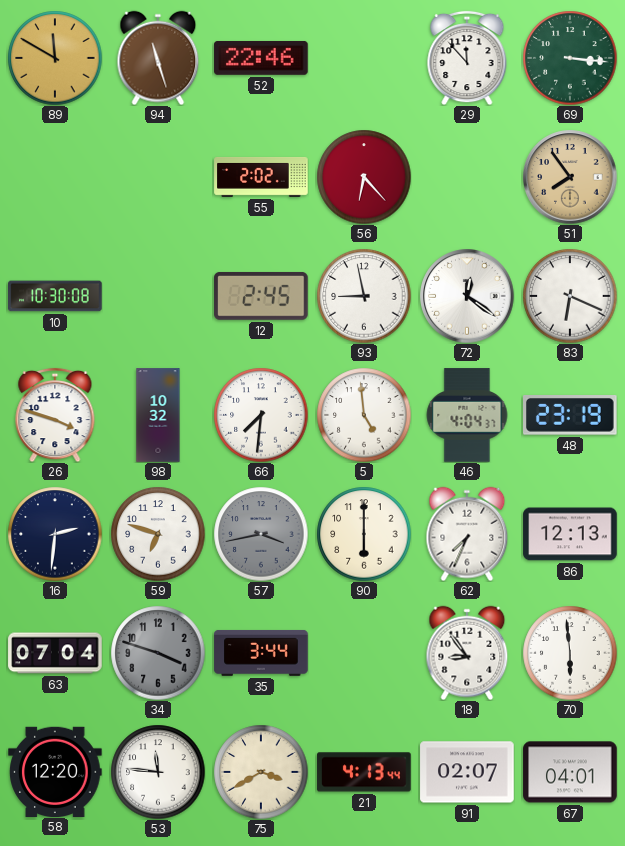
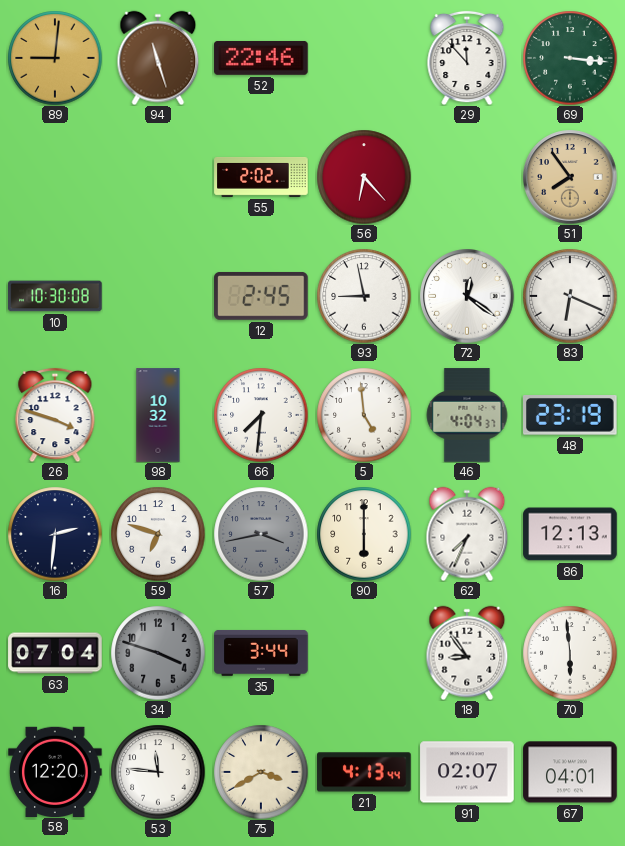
89: 11:50 -> 9:01 (55, 58)
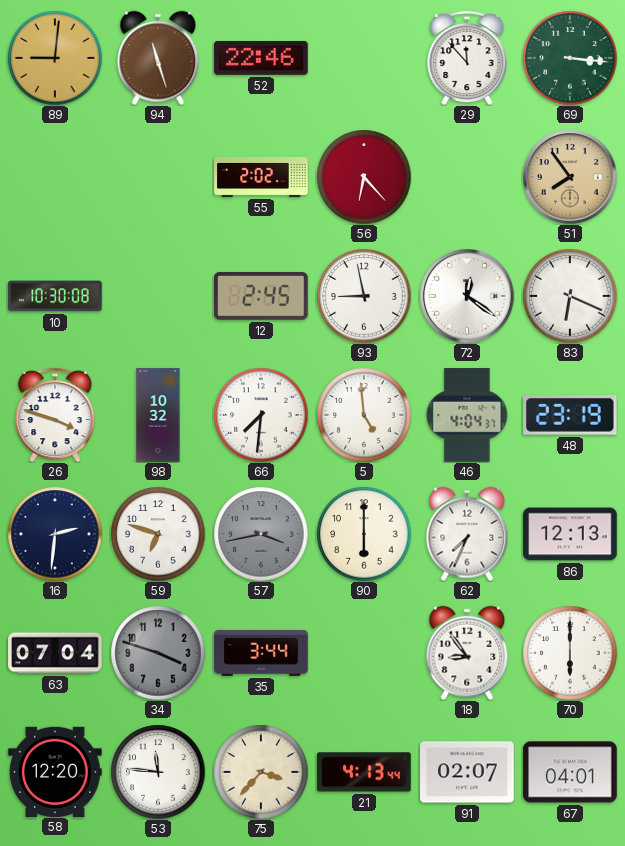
70: 5:59 -> 6:00 (570, 653)
75: 3:40 -> 3:37 (261, 772)
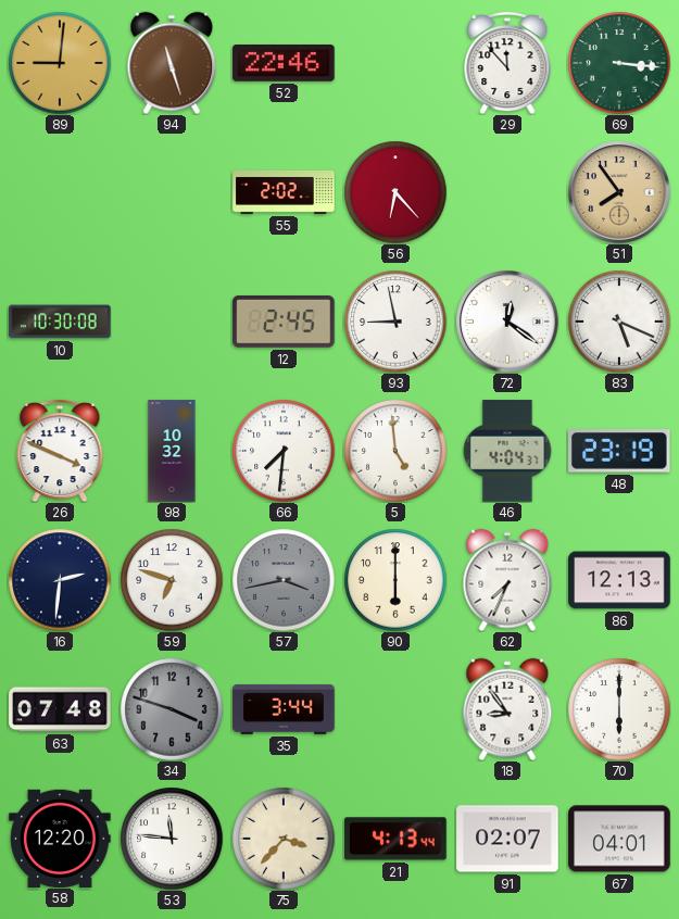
83: 6:19 -> 5:19 (619, 322)
26: 3:48 -> 3:49 (60, 451)
63: 07:04 -> 07:48 (60, 709)
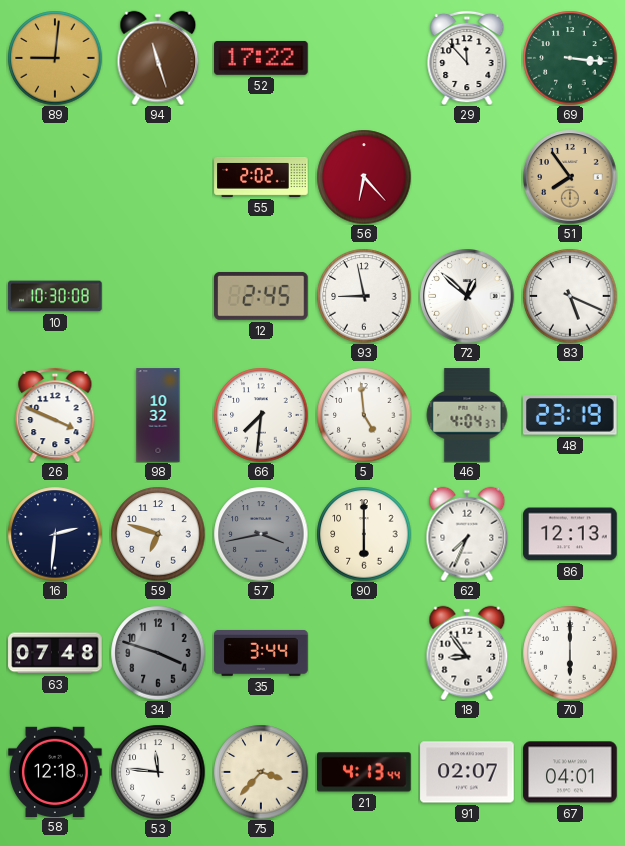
52: 22:46 -> 17:22 (261, 58)
72: 12:21 -> 12:52 (467, 296)
58: 12:20 -> 12:18 (55, 771)
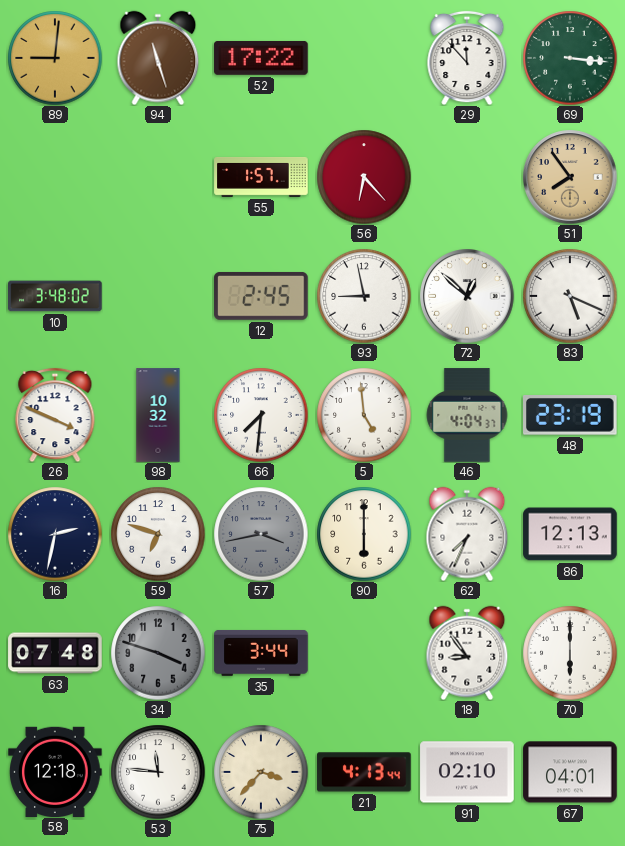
55: 2:02 -> 1:57 (261, 177)
10: 10:30 -> 3:48 (55, 296)
16: 2:31 -> 2:32 (55, 534)
91: 02:07 -> 02:10 (467, 772)
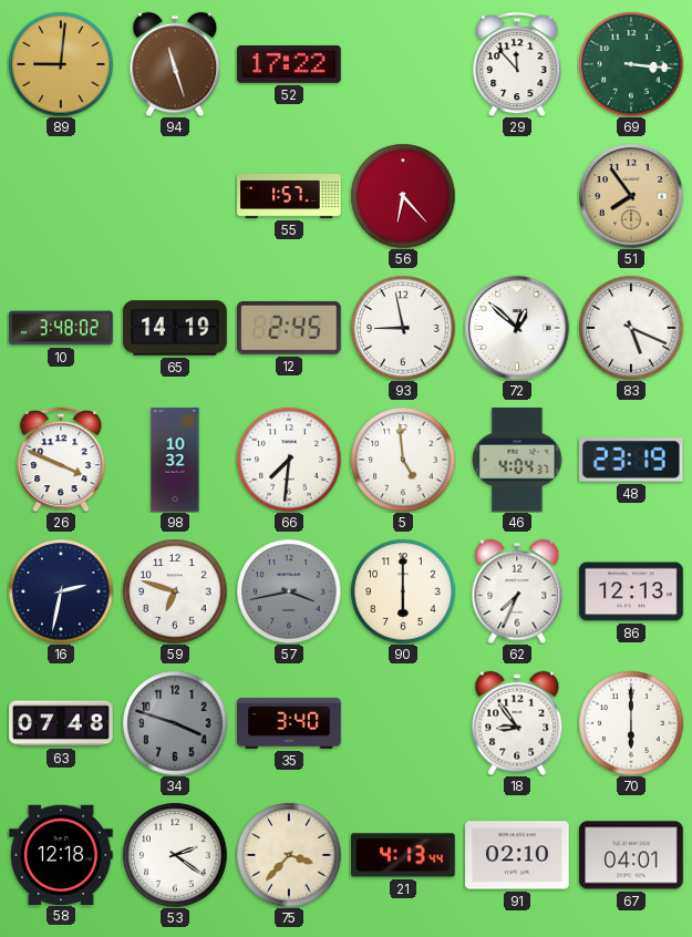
65: none -> 14:19 (175, 328)
35: 3:44 -> 3:40 (289, 723)
53: 11:46 -> 2:21 (175, 855)
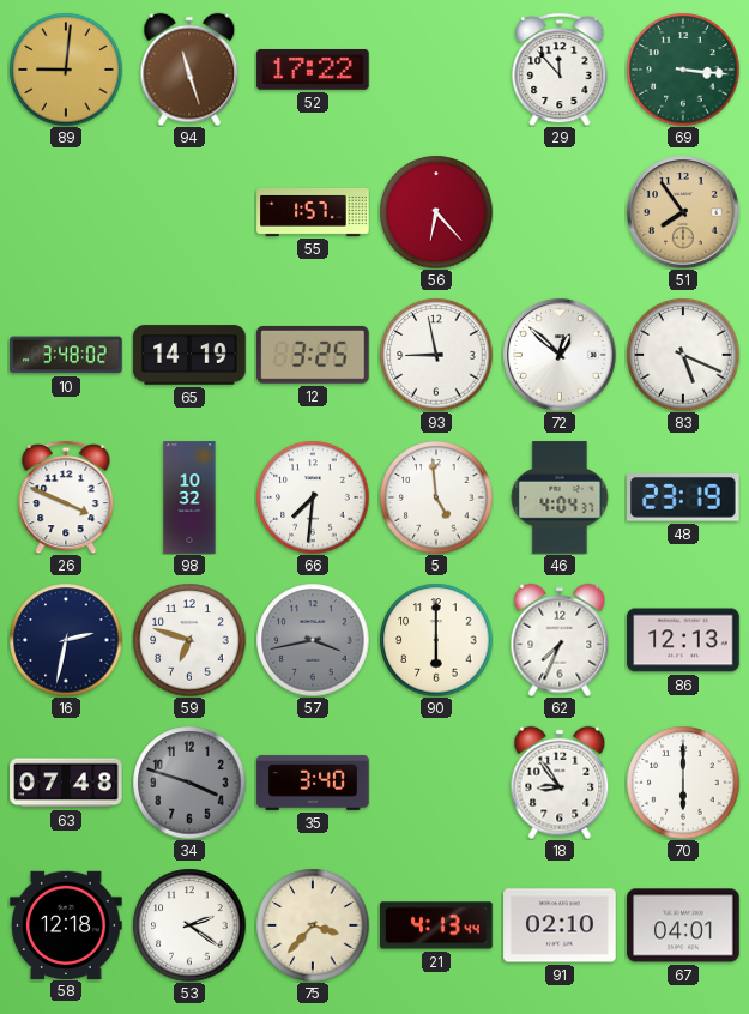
12: 2:45 -> 3:25 (313, 355)
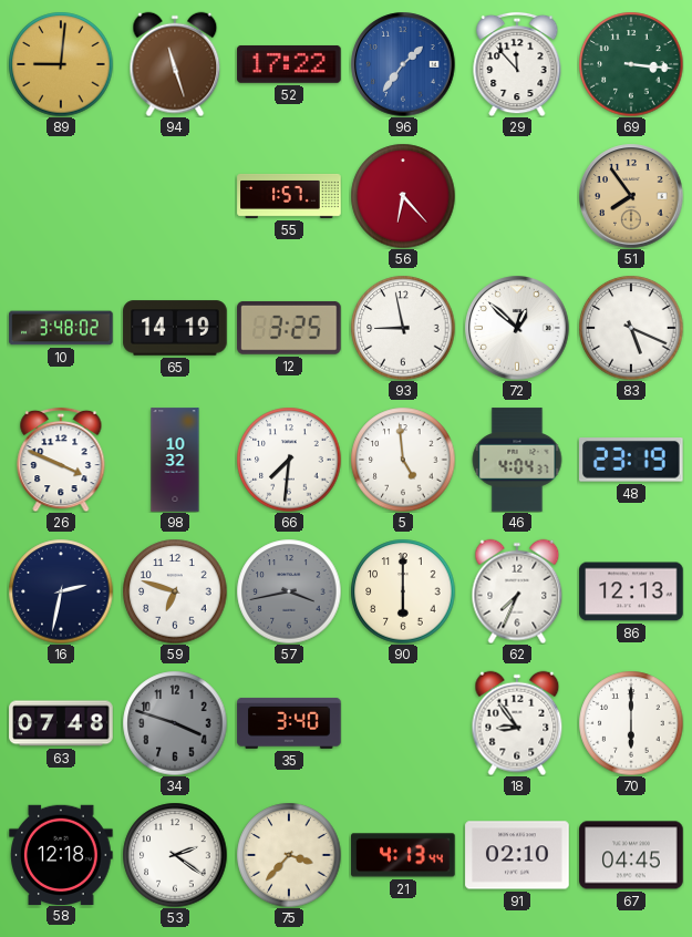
96: none -> 1:36 (403, 64)
67: 04:01 -> 04:45 (631, 855)
